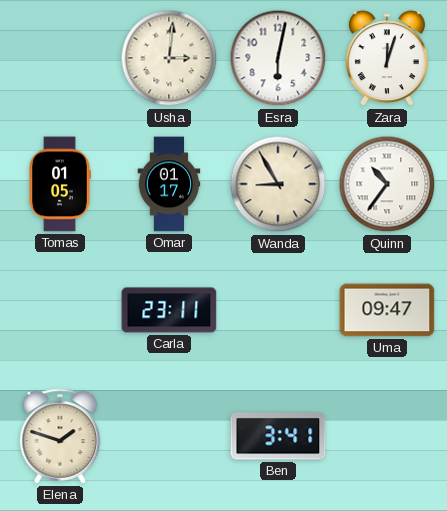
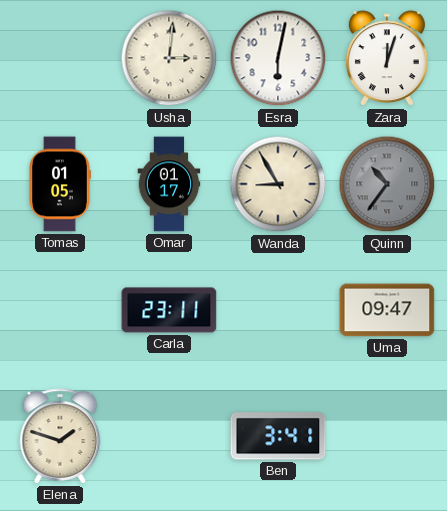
Quinn dial: white -> grey (387, 184)
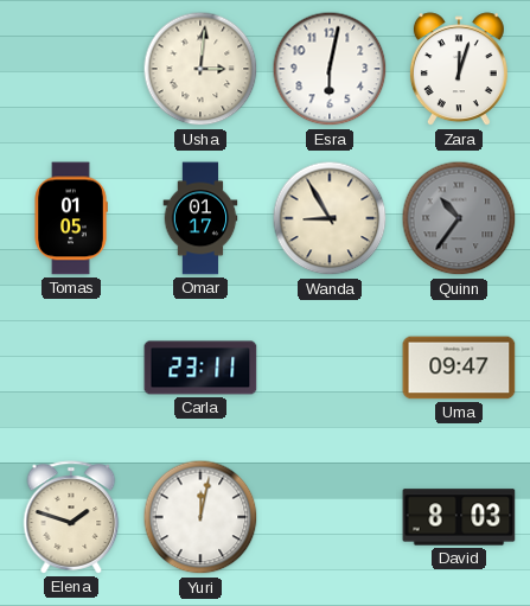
Yuri: none -> 12:02 (200, 517)
Ben: 3:41 -> none (278, 436)
David: none -> 8:03 (459, 517)
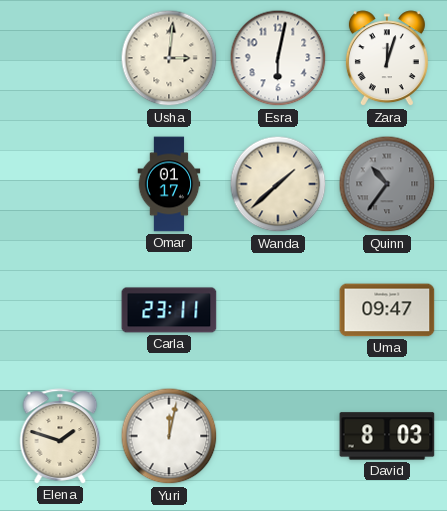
Tomas: 01:05 -> none (71, 218)
Wanda: 8:55 -> 1:38 (278, 184)
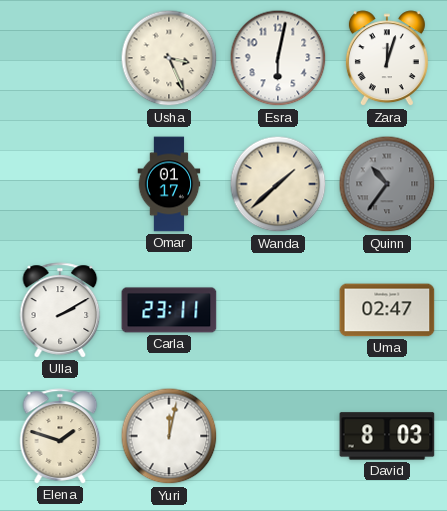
Usha: 3:01 -> 3:26 (169, 58)
Ulla: none -> 2:10 (60, 310)
Uma: 09:47 -> 02:47 (387, 310)
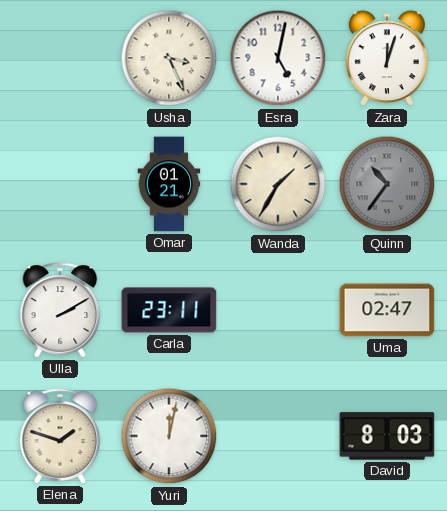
Esra: 6:02 -> 5:02 (278, 58)
Omar: 01:17 -> 01:21 (169, 184)
Wanda: 1:38 -> 1:35 (278, 184)
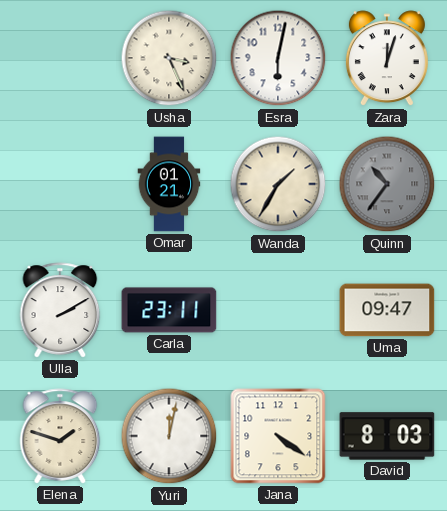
Esra: 5:02 -> 6:02 (278, 58)
Uma: 02:47 -> 09:47 (387, 310)
Jana: none -> 4:21 (278, 436)
